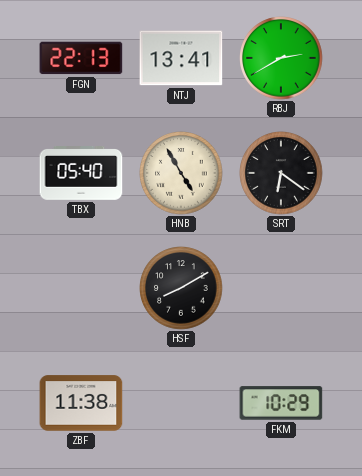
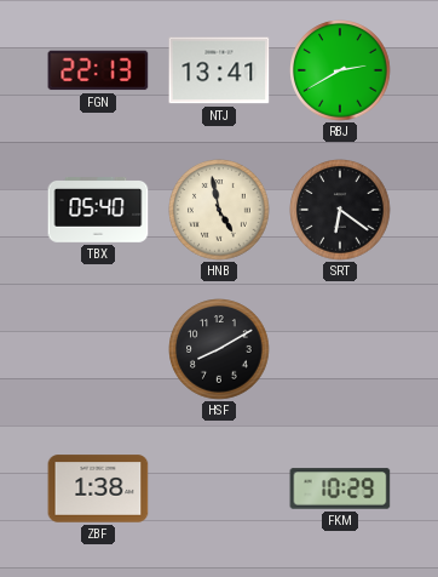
HNB: 4:55 -> 4:58 (219, 210)
ZBF: 11:38 -> 1:38 (98, 489)
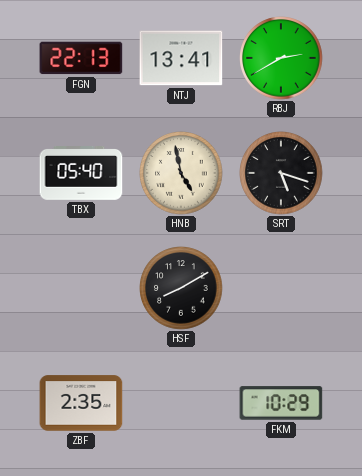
SRT: 6:21 -> 5:18 (281, 173)
ZBF: 1:38 -> 2:35 (81, 403)
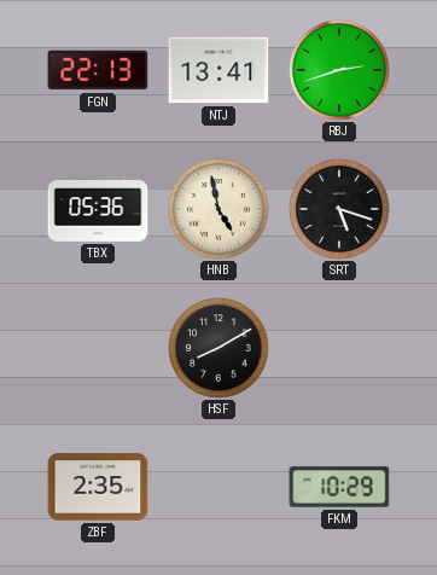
RBJ: 2:40 -> 2:42 (339, 70)
TBX: 05:40 -> 05:36 (98, 210)
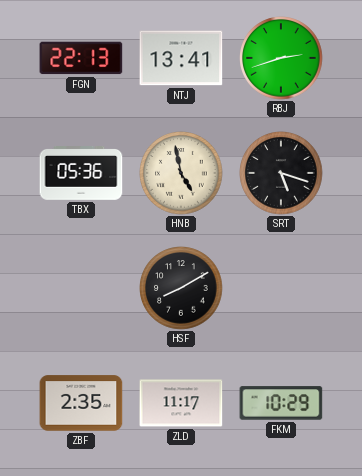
ZLD: none -> 11:17 (181, 403)
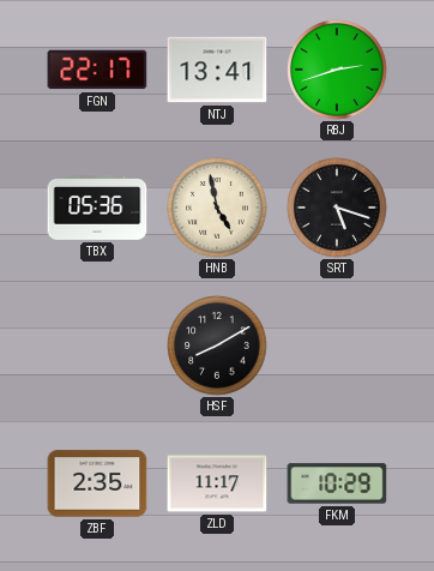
FGN: 22:13 -> 22:17 (97, 70)
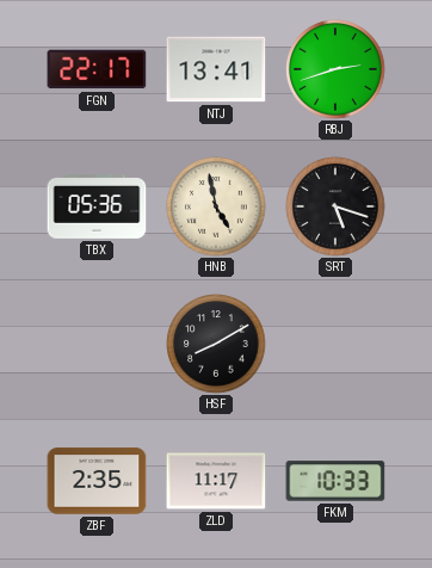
FKM: 10:29 -> 10:33 (335, 481)
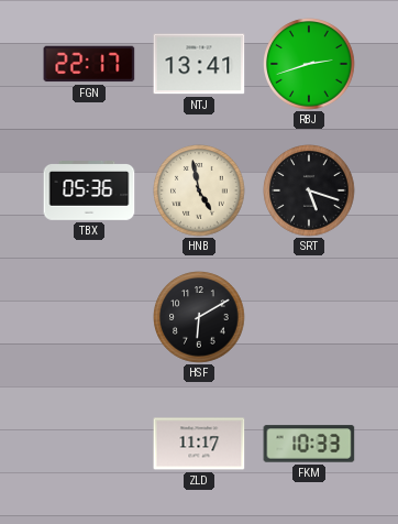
HSF: 8:10 -> 6:10 (199, 317)
ZBF: 2:35 -> none (97, 481)
